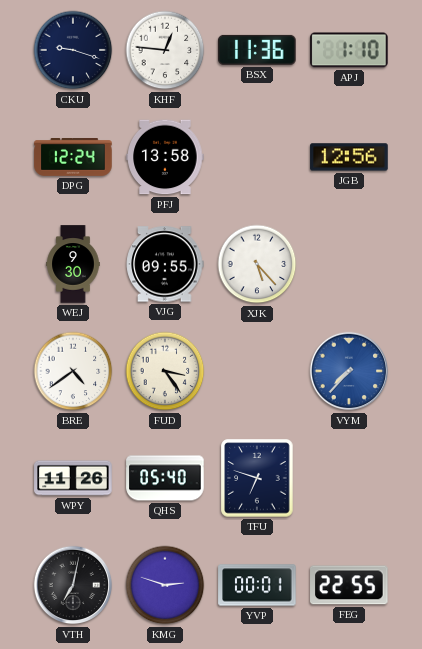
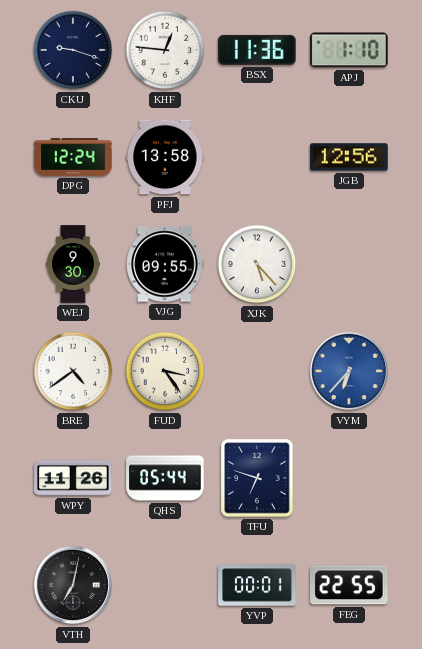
VYM: 7:37 -> 6:37 (349, 371)
QHS: 05:40 -> 05:44 (165, 478)
KMG: 2:48 -> none (165, 585)
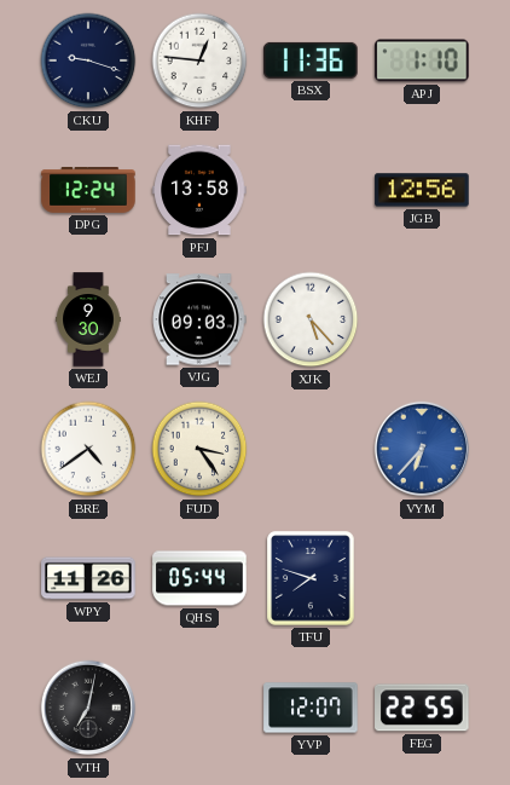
VJG: 09:55 -> 09:03 (199, 319)
TFU: 6:48 -> 7:48 (311, 578)
YVP: 00:01 -> 12:07 (311, 708)
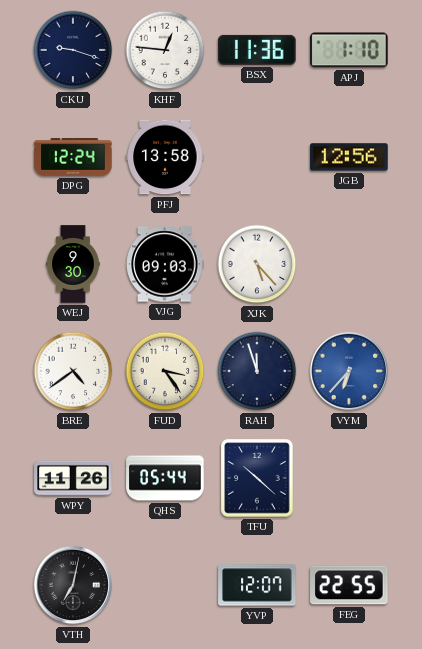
RAH: none -> 11:57 (257, 371)
TFU: 7:48 -> 10:22 (257, 478)
